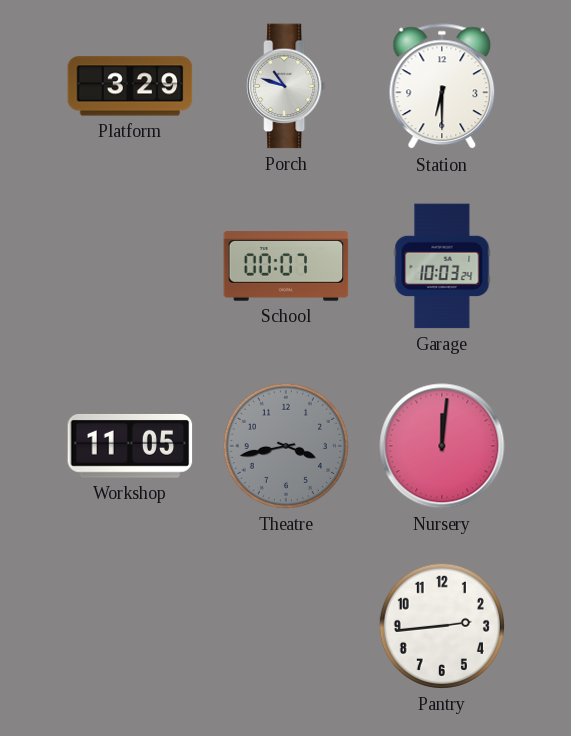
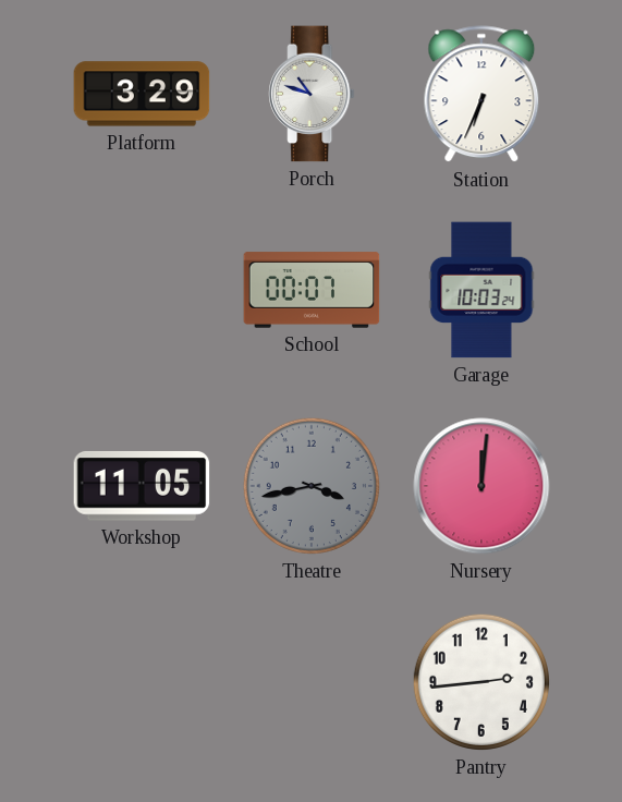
Station: 6:30 -> 6:34 (481, 95)
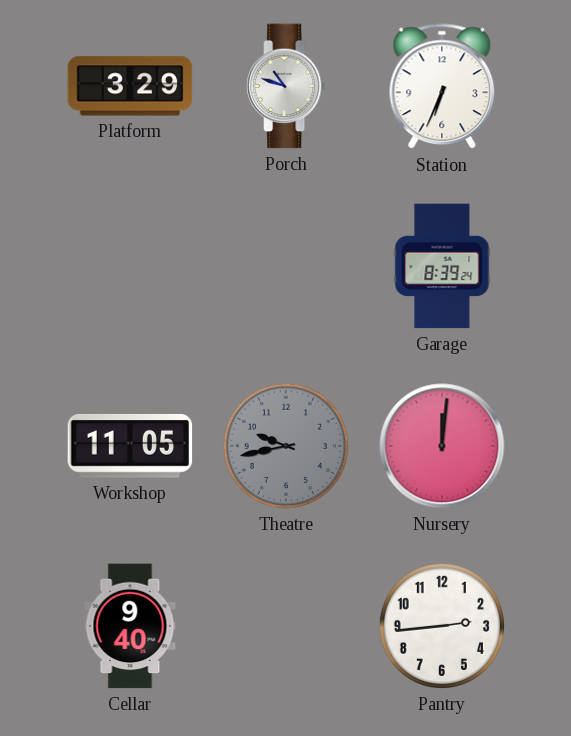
School: 00:07 -> none (312, 290)
Garage: 10:03 -> 8:39 (442, 266)
Theatre: 3:43 -> 9:43 (286, 446)
Cellar: none -> 9:40 (130, 626)
